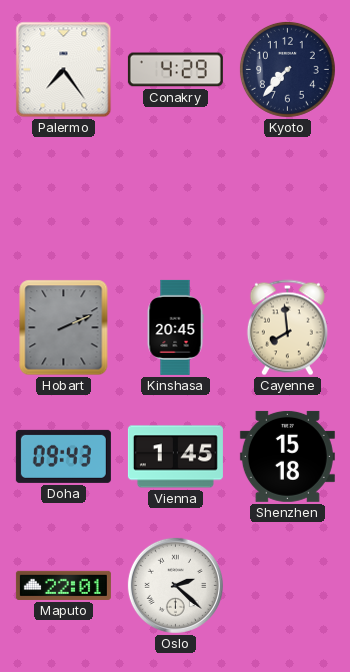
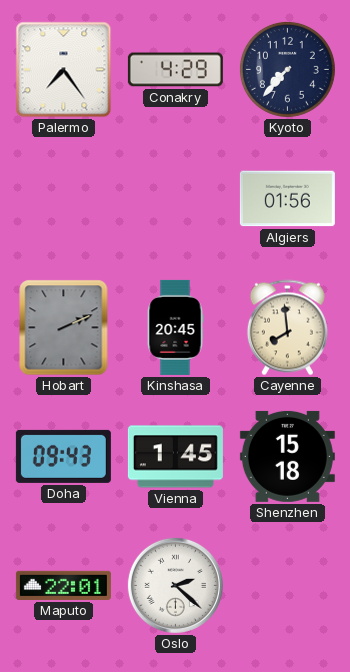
Algiers: none -> 01:56 (287, 199)
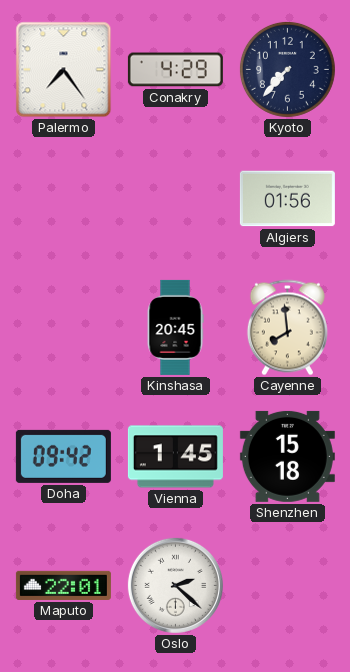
Hobart: 2:11 -> none (64, 328)
Doha: 09:43 -> 09:42 (63, 456)
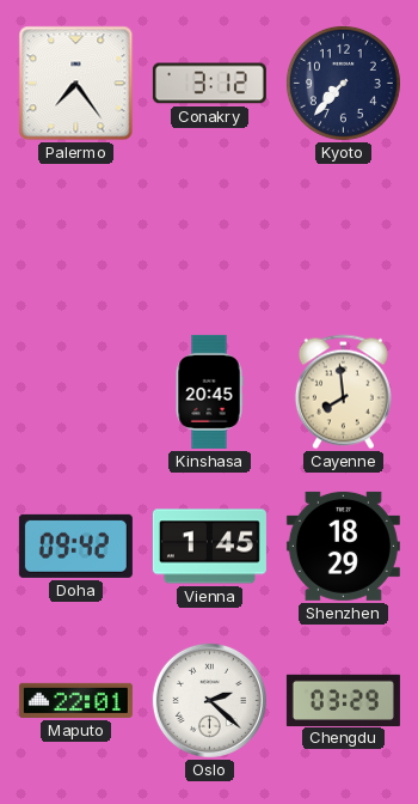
Conakry: 4:29 -> 3:12 (209, 84)
Algiers: 01:56 -> none (287, 199)
Shenzhen: 15:18 -> 18:29 (343, 546)
Chengdu: none -> 03:29 (343, 700)
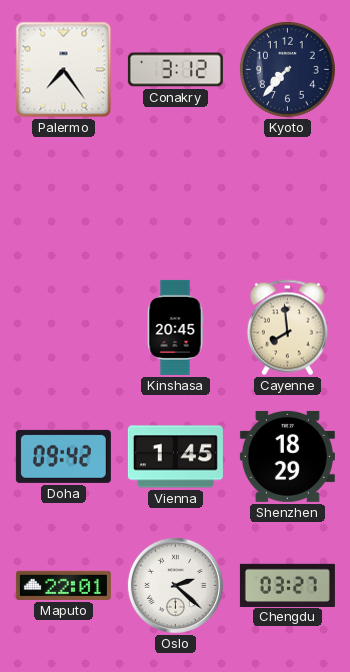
Chengdu: 03:29 -> 03:27 (287, 585)
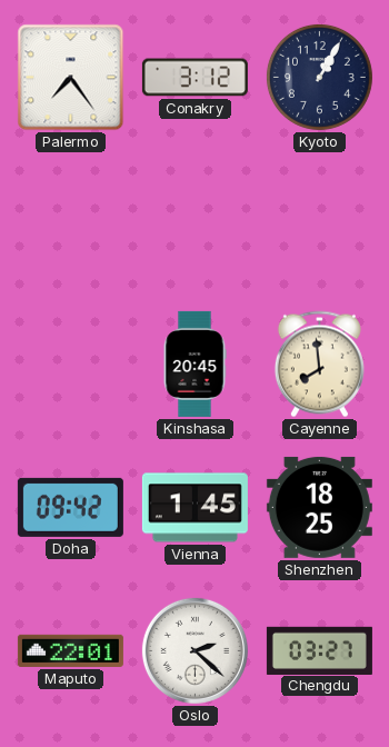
Kyoto: 7:37 -> 1:05 (319, 77)
Shenzhen: 18:29 -> 18:25 (319, 507)
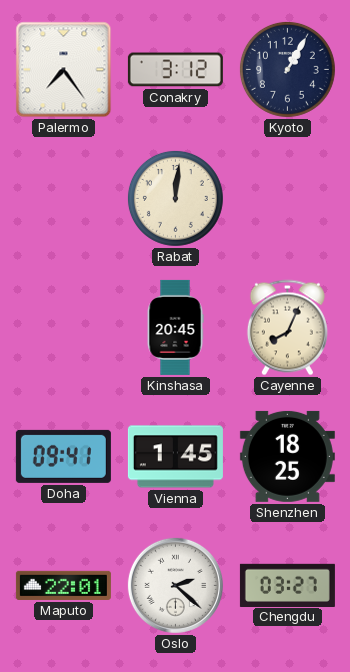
Rabat: none -> 12:01 (175, 198)
Cayenne: 7:59 -> 8:04 (287, 328)
Doha: 09:42 -> 09:41 (63, 456)
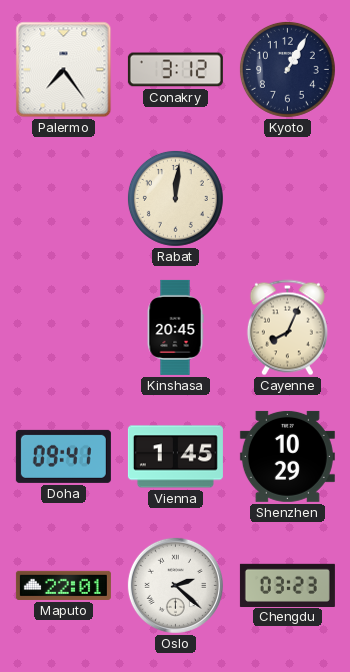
Shenzhen: 18:25 -> 10:29 (287, 456)
Chengdu: 03:27 -> 03:23 (287, 585)
